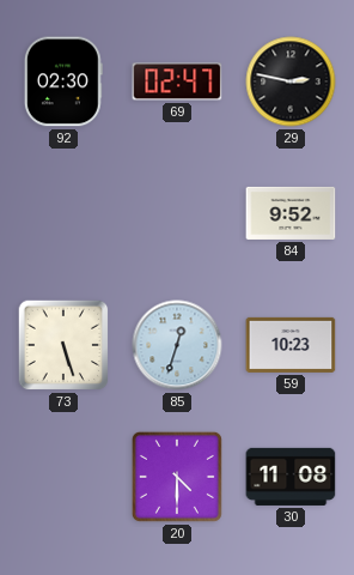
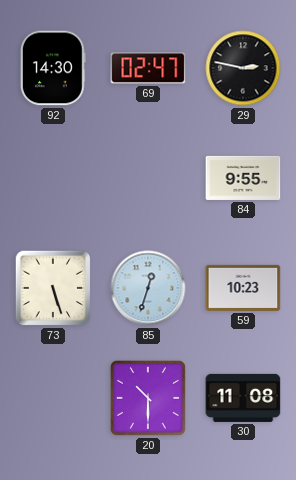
92: 02:30 -> 14:30 (53, 68)
84: 9:52 -> 9:55 (243, 178)
20: 4:30 -> 10:30 (148, 398)
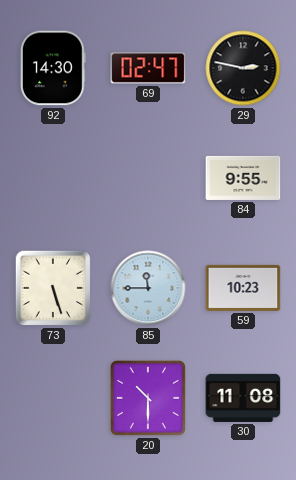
85: 12:33 -> 11:45 (148, 288)
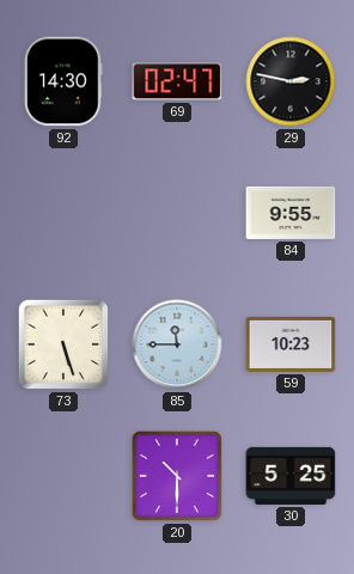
30: 11:08 -> 5:25 (291, 476)
